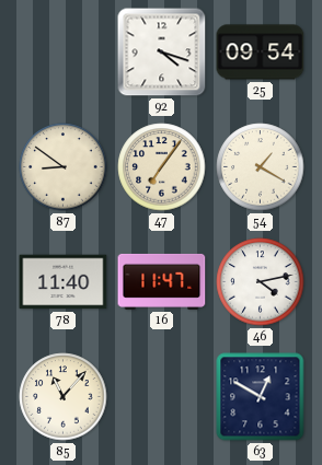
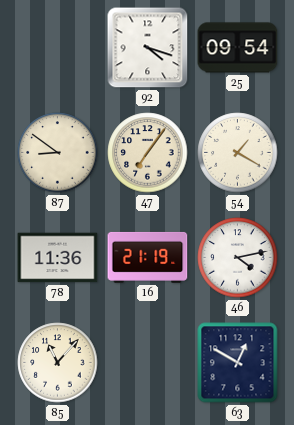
78: 11:40 -> 11:36 (58, 258)
16: 11:47 -> 21:19 (148, 257)
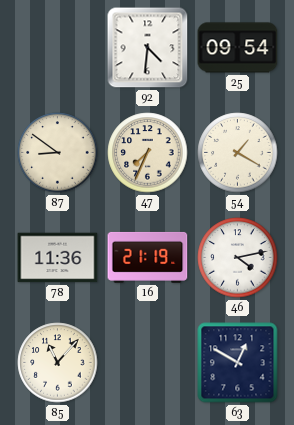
92: 4:18 -> 4:31 (148, 48)
47: 7:06 -> 7:34 (148, 153)
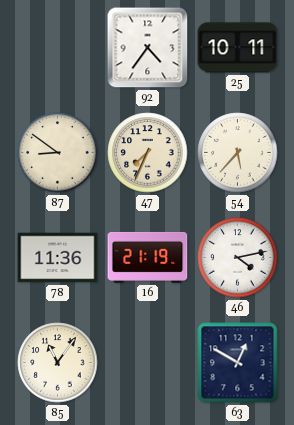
92: 4:31 -> 4:36 (148, 48)
25: 09:54 -> 10:11 (238, 48)
54: 1:20 -> 5:37 (238, 153)
85: 11:07 -> 11:06 (58, 363)
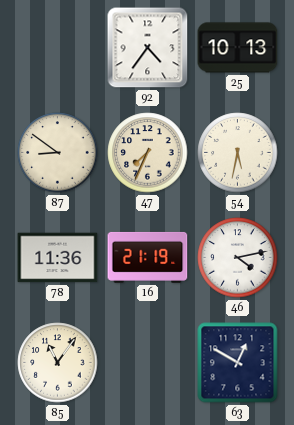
25: 10:11 -> 10:13 (238, 48)
54: 5:37 -> 5:32 (238, 153)
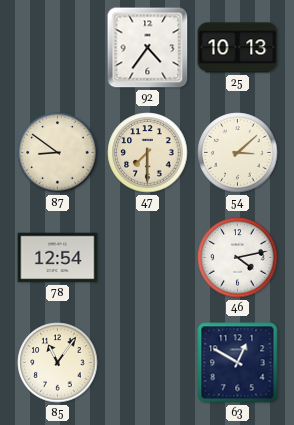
47: 7:34 -> 7:30 (148, 153)
54: 5:32 -> 3:08 (238, 153)
78: 11:36 -> 12:54 (58, 258)
16: 21:19 -> none (148, 257)
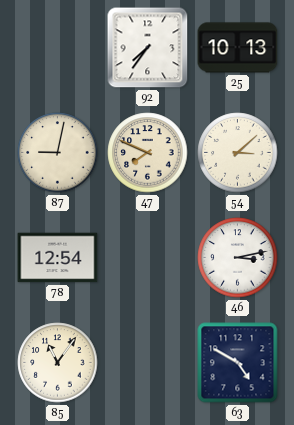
92: 4:36 -> 7:36 (148, 48)
87: 8:51 -> 9:02 (58, 153)
47: 7:30 -> 7:49 (148, 153)
46: 4:13 -> 3:13 (238, 258)
63: 12:50 -> 4:50 (238, 363)
